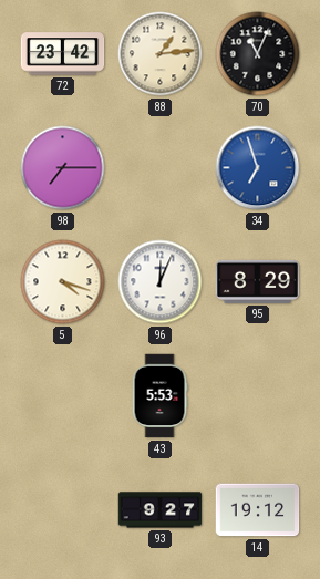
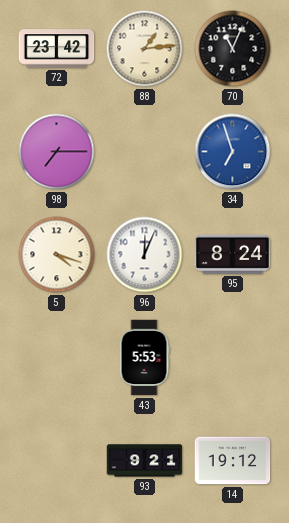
95: 8:29 -> 8:24 (233, 254)
93: 9:27 -> 9:21 (145, 461)
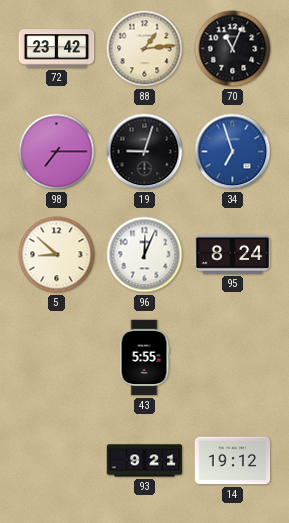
19: none -> 9:03 (145, 152)
5: 4:18 -> 8:52 (57, 255)
43: 5:53 -> 5:55 (144, 358)
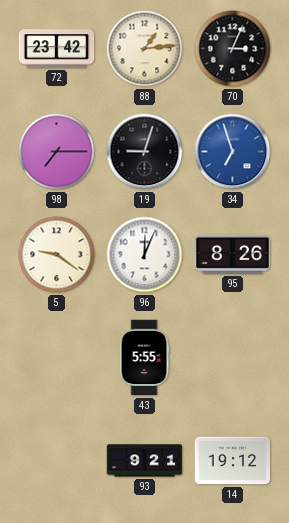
70: 11:04 -> 3:04 (233, 49)
5: 8:52 -> 9:21 (57, 255)
95: 8:24 -> 8:26 (233, 254)
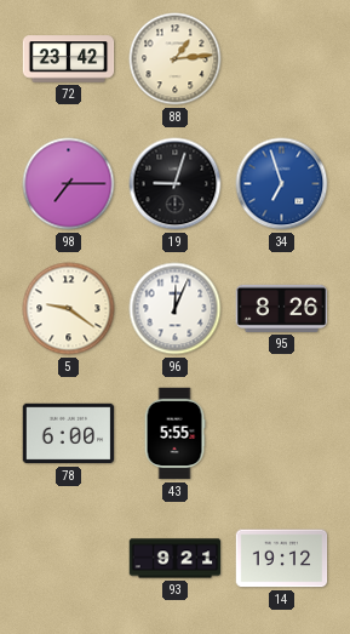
70: 3:04 -> none (233, 49)
78: none -> 6:00 (69, 434)
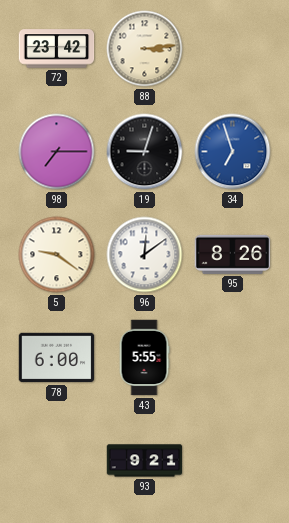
88: 1:14 -> 3:14 (145, 49)
96: 12:04 -> 12:09 (145, 255)
14: 19:12 -> none (282, 559)
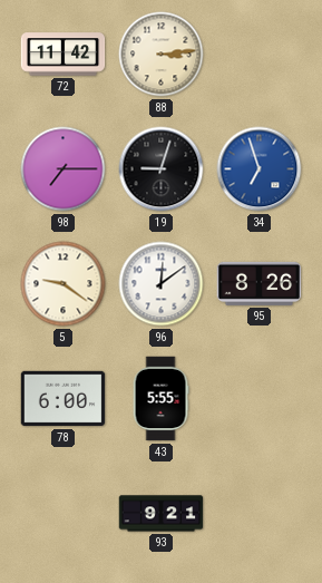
72: 23:42 -> 11:42 (64, 55)
